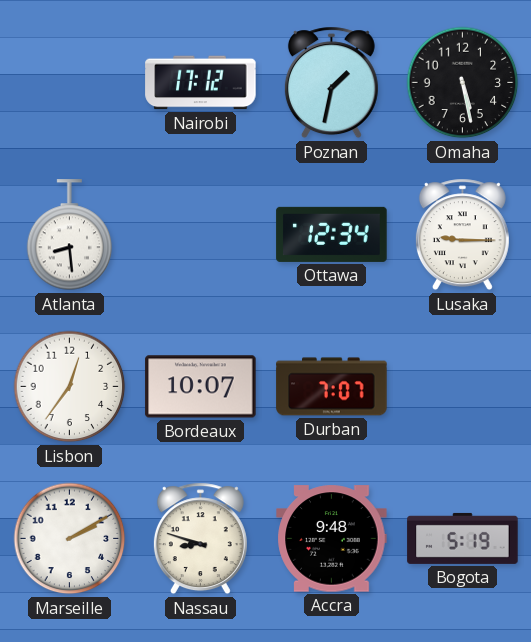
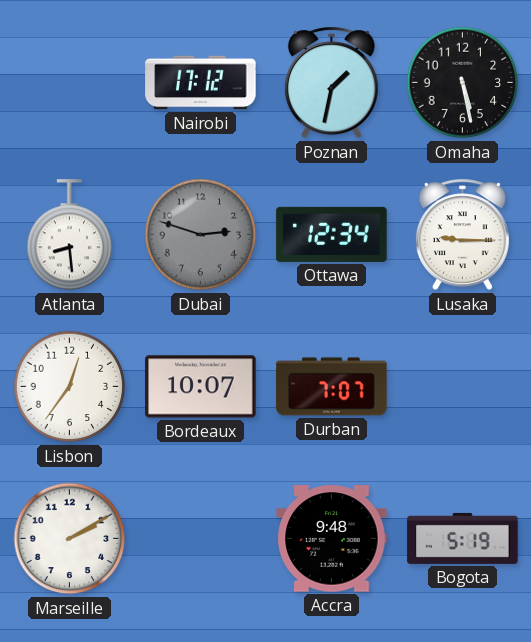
Dubai: none -> 2:48 (201, 235)
Nassau: 8:48 -> none (200, 539)
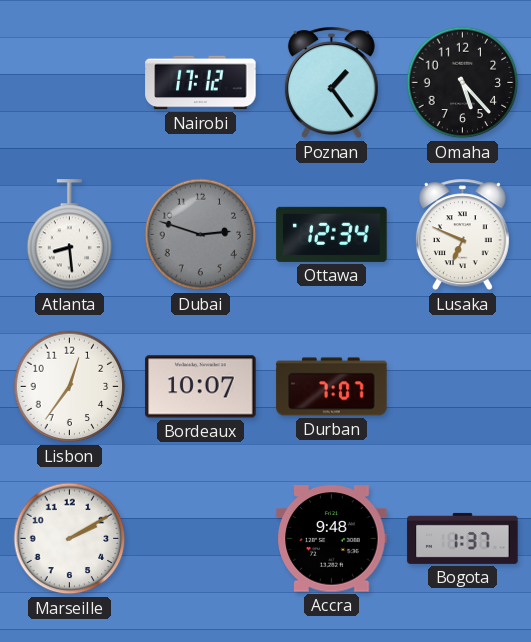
Poznan: 1:32 -> 1:24 (331, 83)
Omaha: 5:28 -> 5:23 (463, 83)
Lusaka: 9:15 -> 6:49 (462, 235)
Bogota: 5:19 -> 1:37 (463, 538)
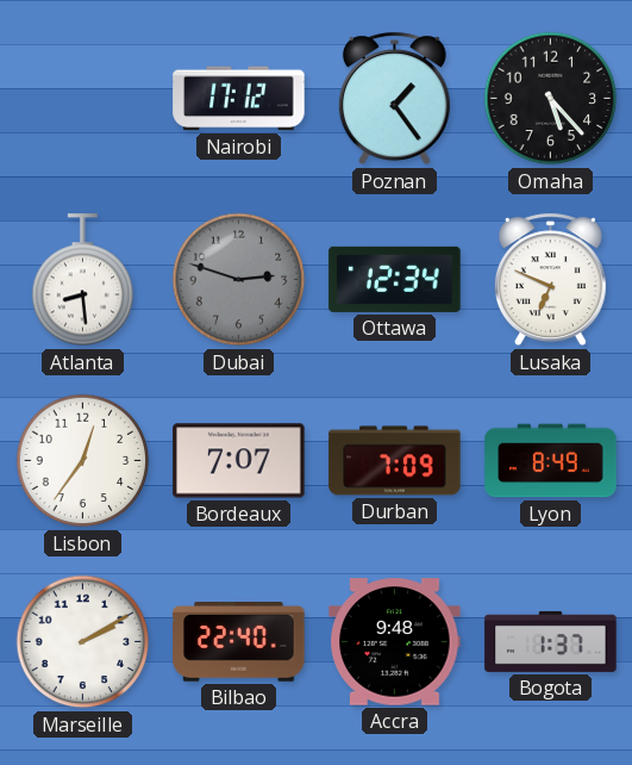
Bordeaux: 10:07 -> 7:07 (239, 461)
Durban: 7:07 -> 7:09 (395, 461)
Lyon: none -> 8:49 (551, 461)
Bilbao: none -> 22:40 (239, 642)
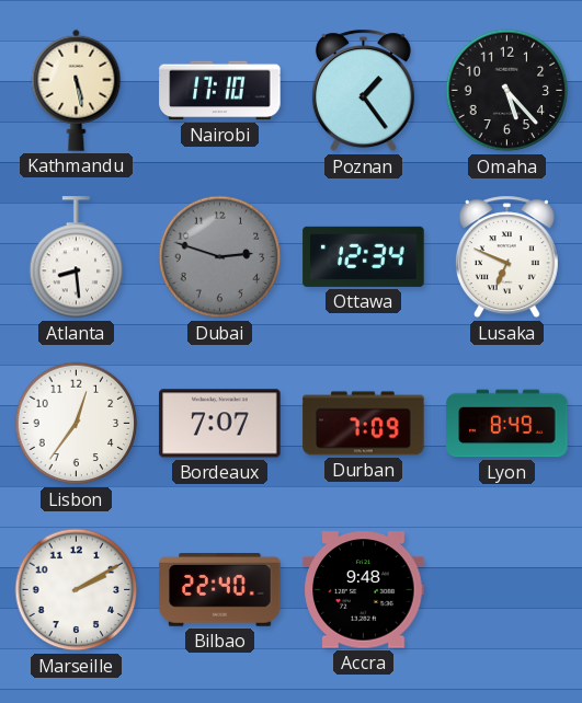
Kathmandu: none -> 5:28 (77, 90)
Nairobi: 17:12 -> 17:10 (220, 91)
Bogota: 1:37 -> none (551, 641)
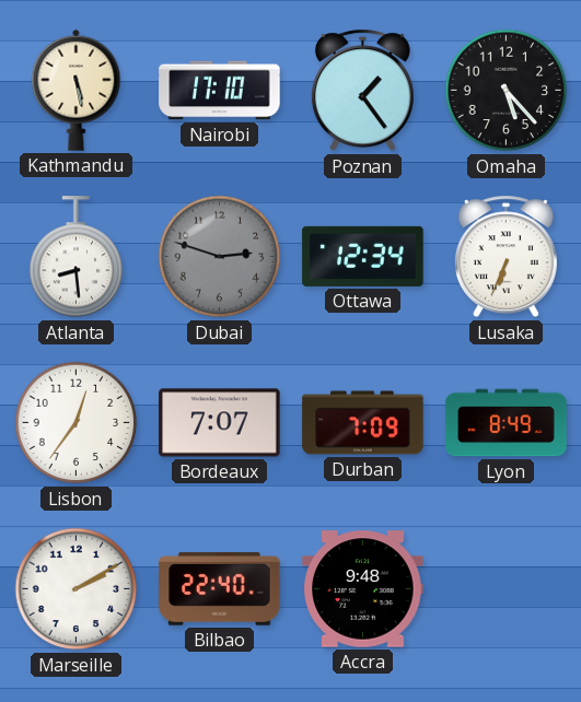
Lusaka: 6:49 -> 6:34 (506, 257)
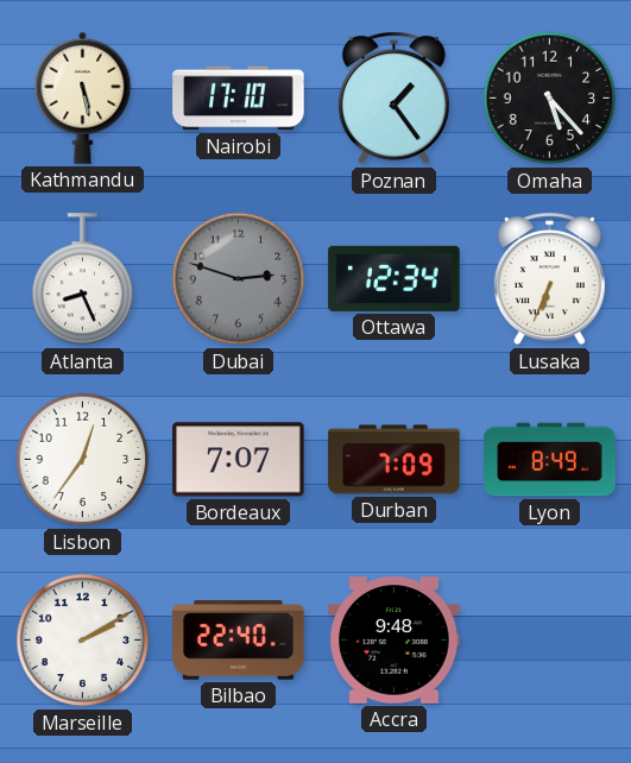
Atlanta: 8:29 -> 8:26 (83, 279)
